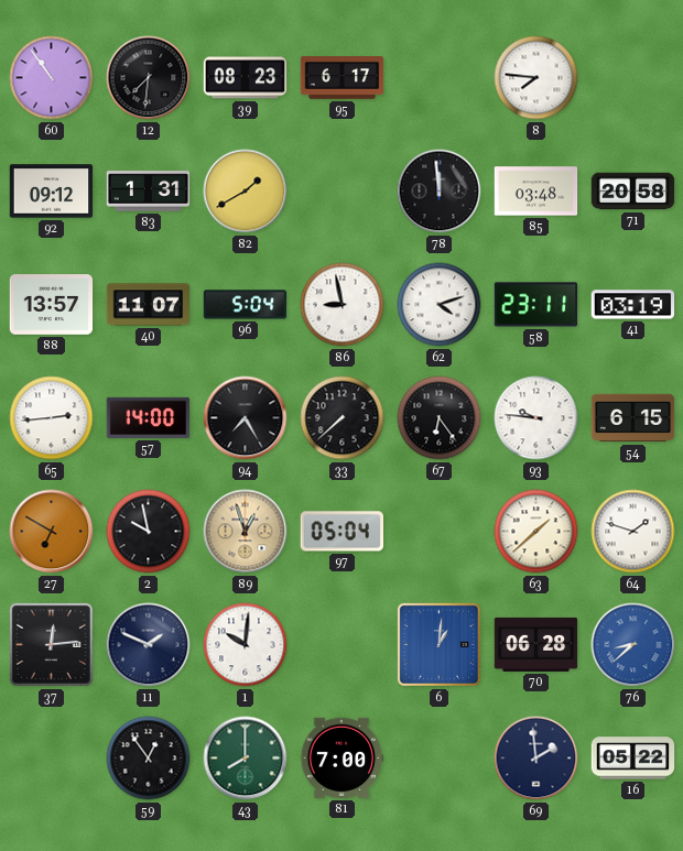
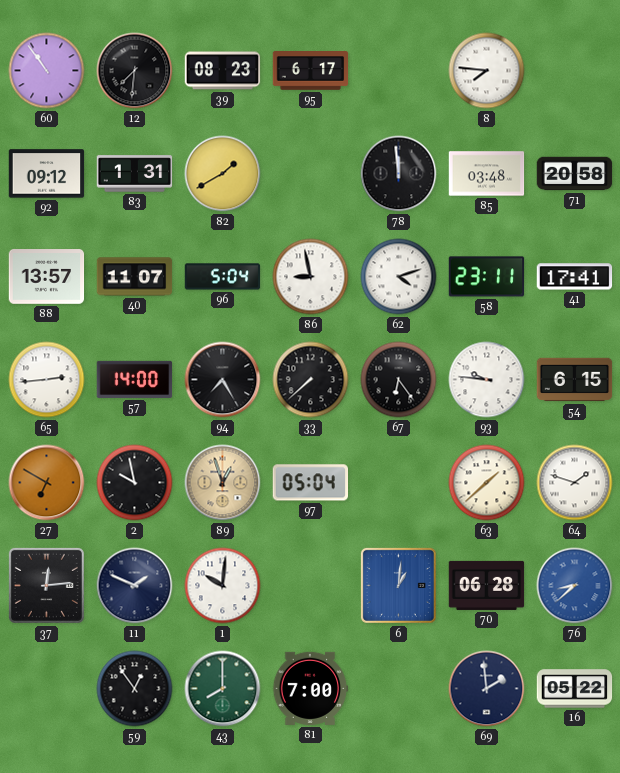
41: 03:19 -> 17:41 (575, 277)
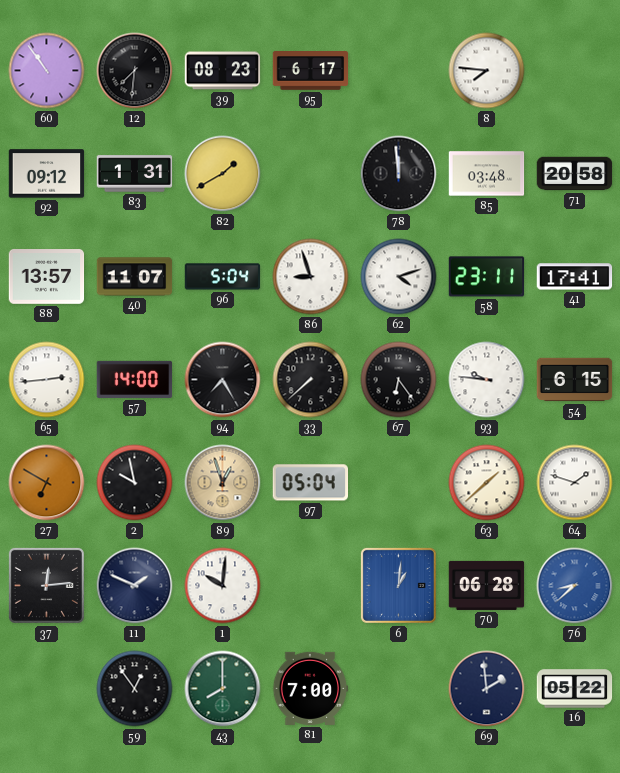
86: 8:58 -> 8:57 (311, 277)
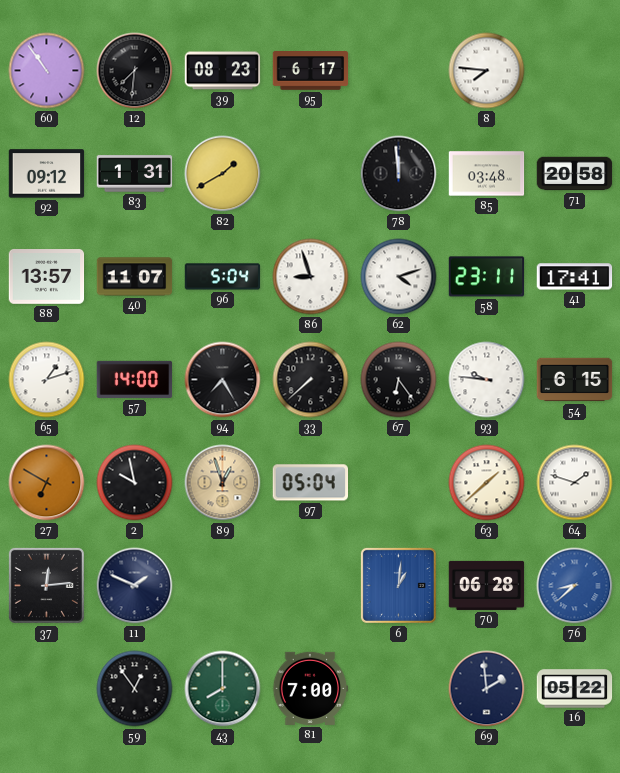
65: 2:44 -> 1:12 (47, 380)
1: 10:01 -> none (223, 586)
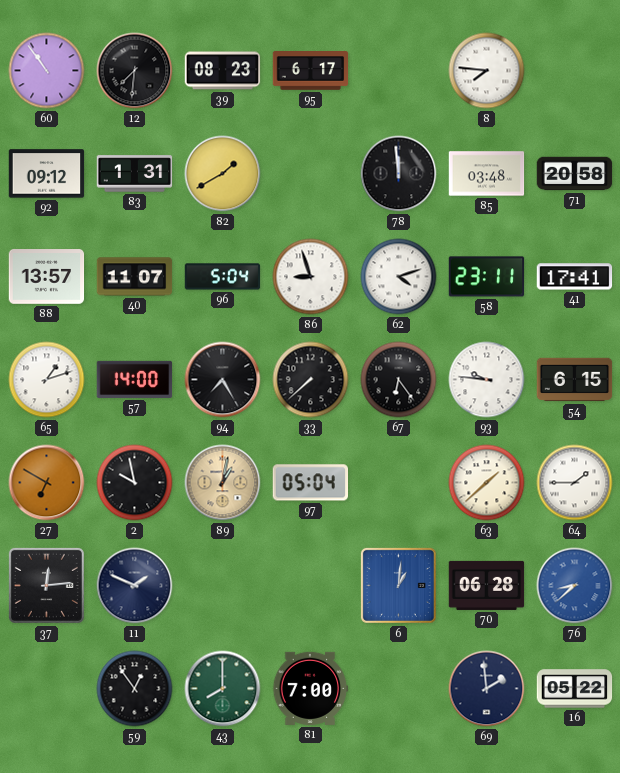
89: 12:57 -> 1:02 (223, 483)
64: 1:48 -> 1:45 (575, 483)
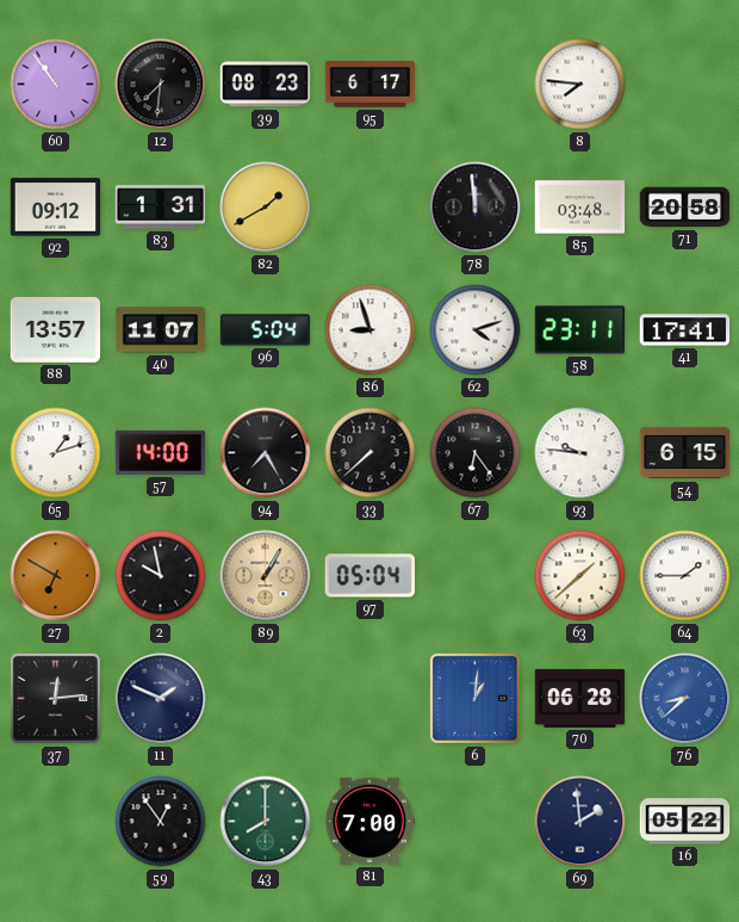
89: 1:02 -> 1:05 (266, 576)
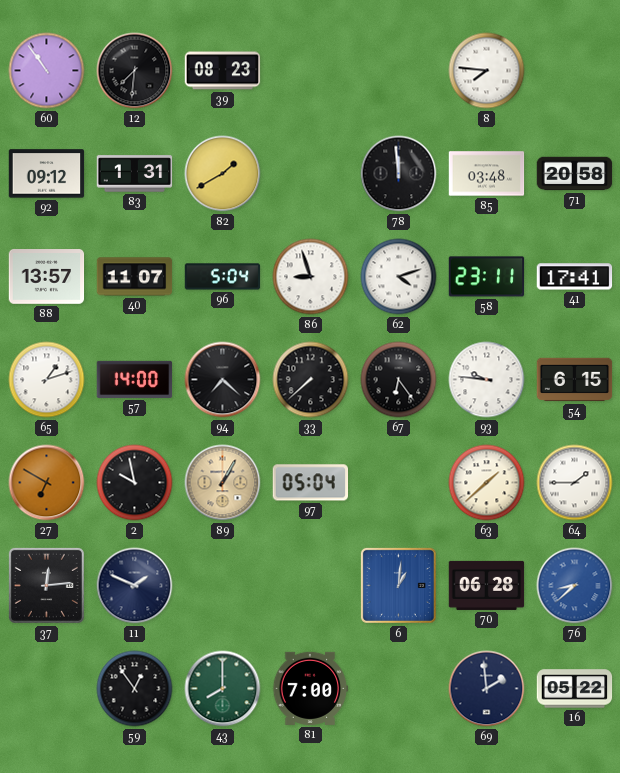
95: 6:17 -> none (371, 85)
94: 7:25 -> 7:22 (223, 380)
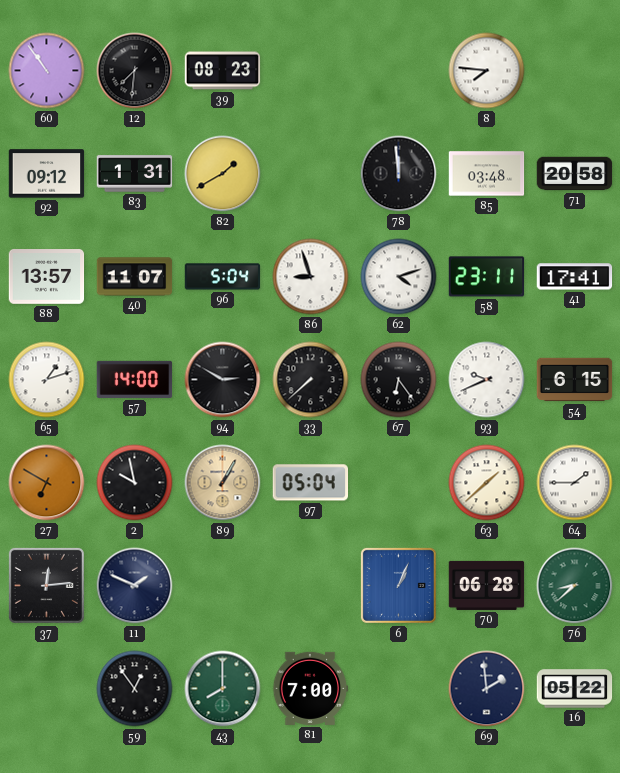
94: 7:22 -> 2:50 (223, 380)
93: 9:46 -> 9:41 (487, 380)
6: 1:01 -> 1:04 (398, 585)
76 dial: blue -> green (575, 586)
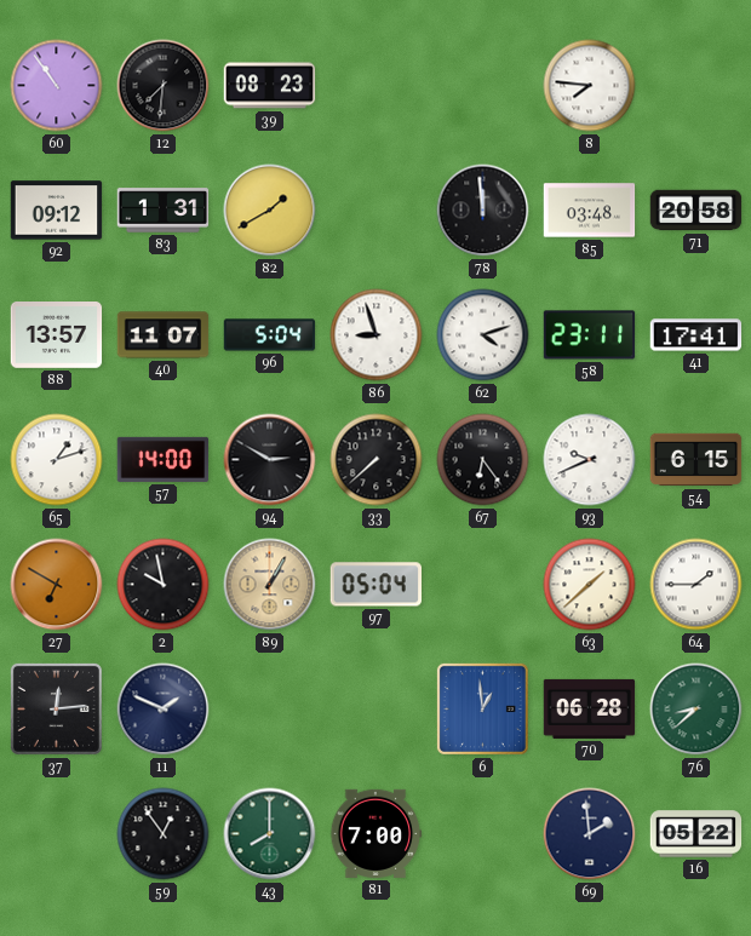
6: 1:04 -> 12:59 (482, 708)
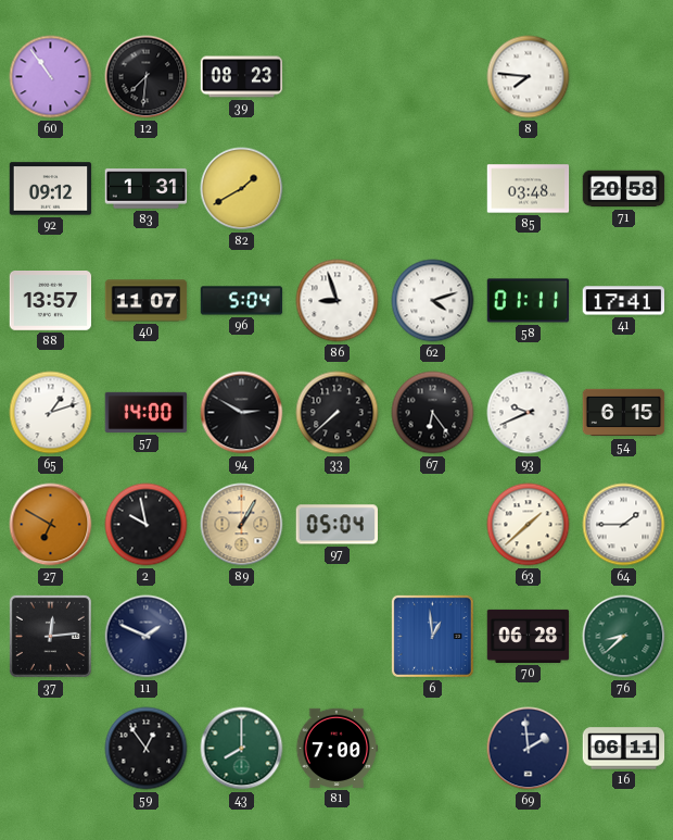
78: 11:59 -> none (483, 211)
58: 23:11 -> 01:11 (529, 301)
16: 05:22 -> 06:11 (624, 749)
